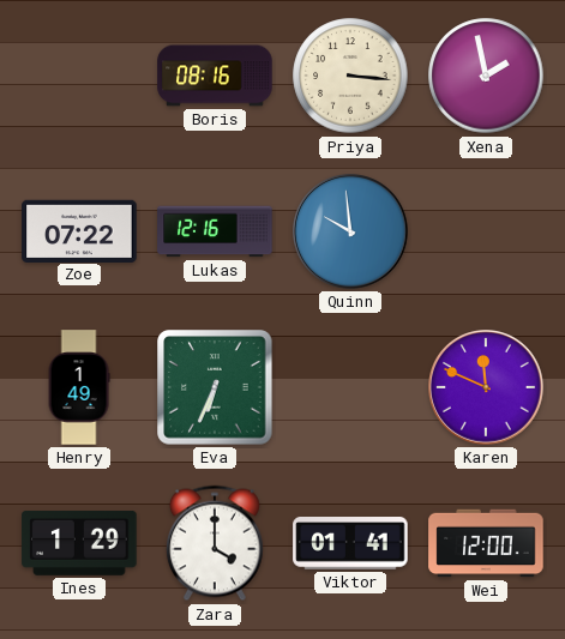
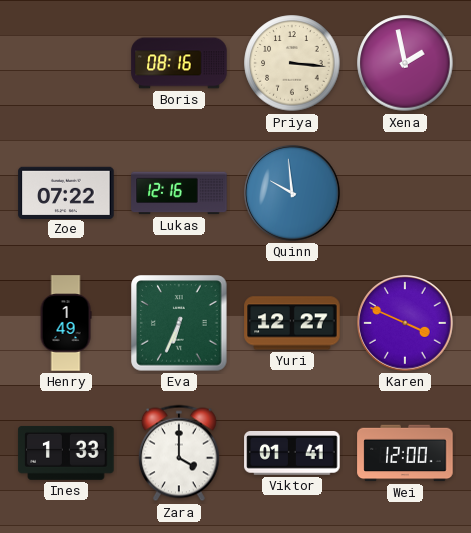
Yuri: none -> 12:27 (292, 323)
Karen: 11:49 -> 3:49 (405, 323)
Ines: 1:29 -> 1:33 (66, 453)
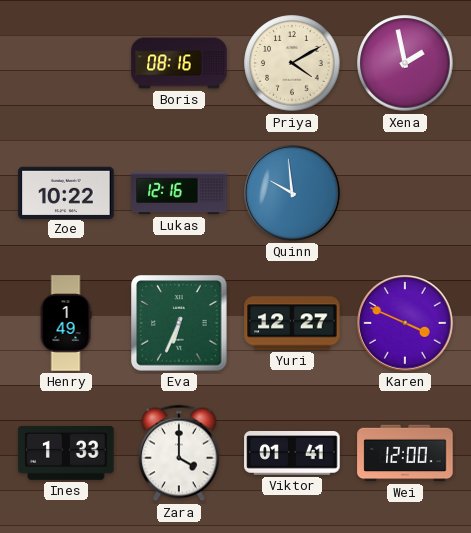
Priya: 3:16 -> 4:10 (292, 63)
Zoe: 07:22 -> 10:22 (66, 192)
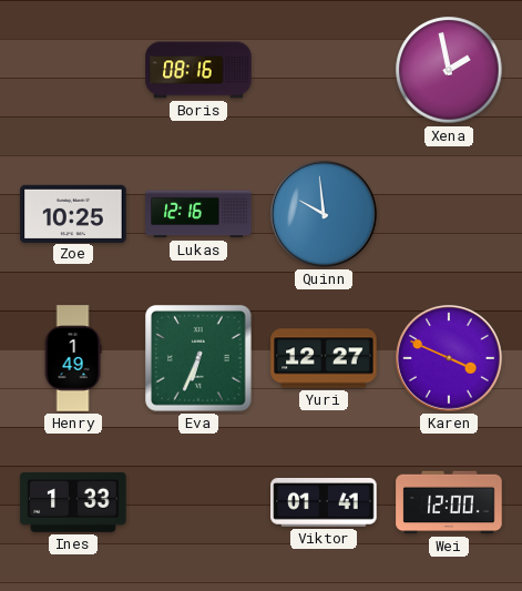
Priya: 4:10 -> none (292, 63)
Zoe: 10:22 -> 10:25 (73, 213)
Zara: 4:00 -> none (179, 453)
